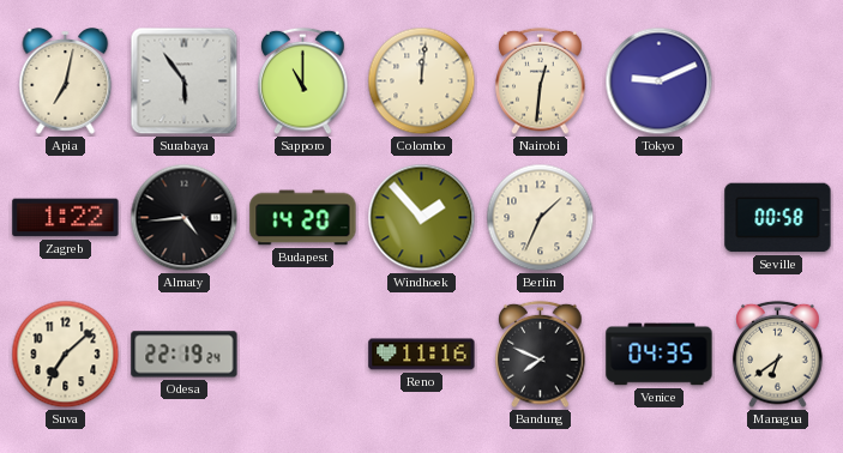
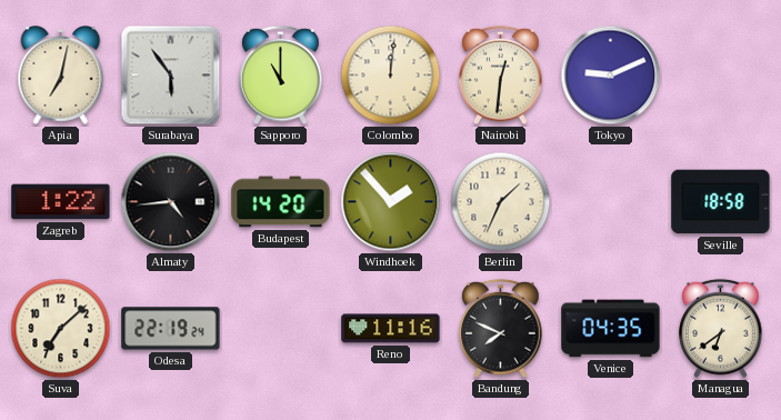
Seville: 00:58 -> 18:58 (721, 202)
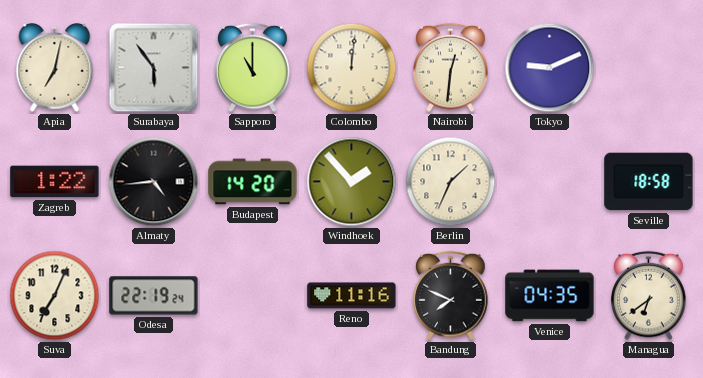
Suva: 7:08 -> 7:04 (55, 296)
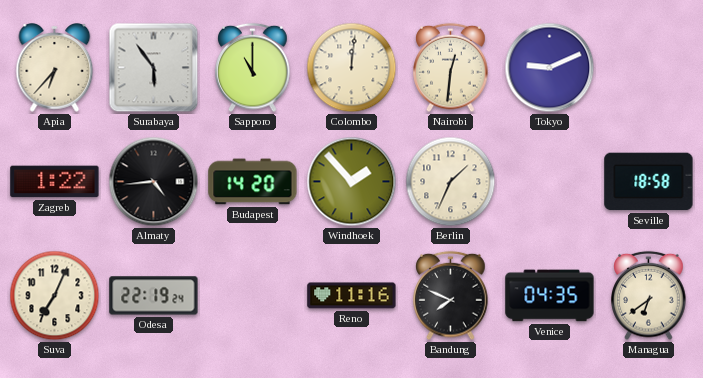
Apia: 7:02 -> 6:37 (55, 68)
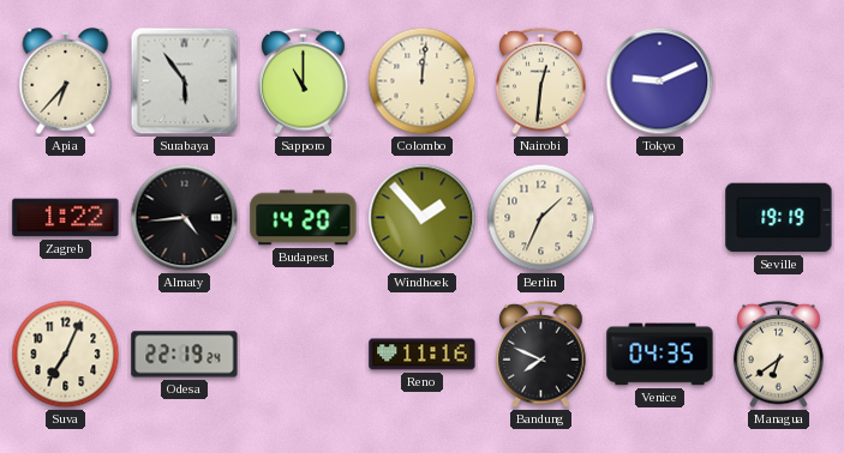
Seville: 18:58 -> 19:19 (779, 218)
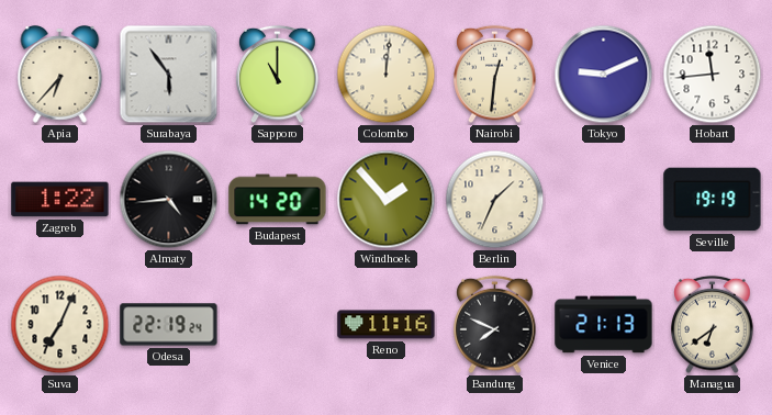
Hobart: none -> 11:44 (713, 75)
Venice: 04:35 -> 21:13 (604, 325)
